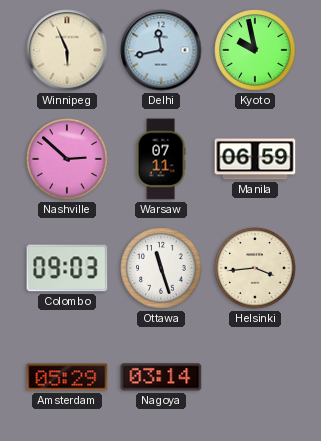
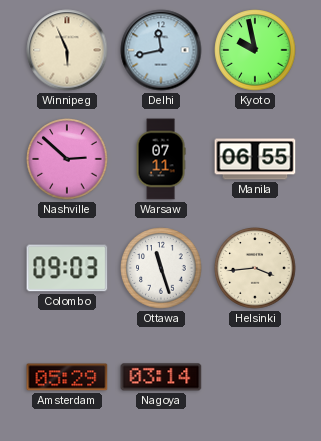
Manila: 06:59 -> 06:55 (255, 159)
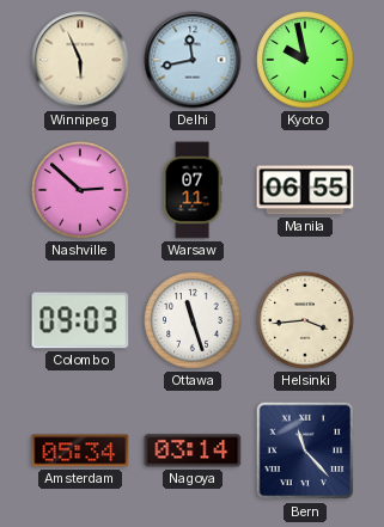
Amsterdam: 05:29 -> 05:34 (80, 451)
Bern: none -> 11:23 (305, 451)
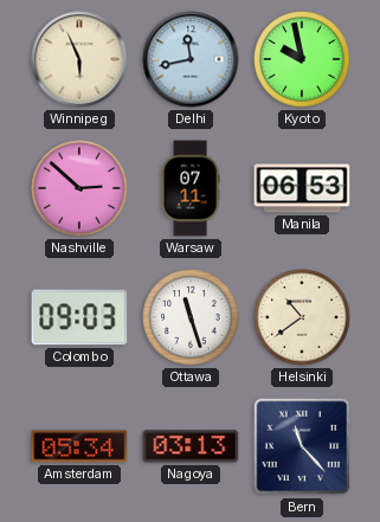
Manila: 06:55 -> 06:53 (302, 188)
Helsinki: 3:44 -> 10:39 (302, 317)
Nagoya: 03:14 -> 03:13 (191, 446)
